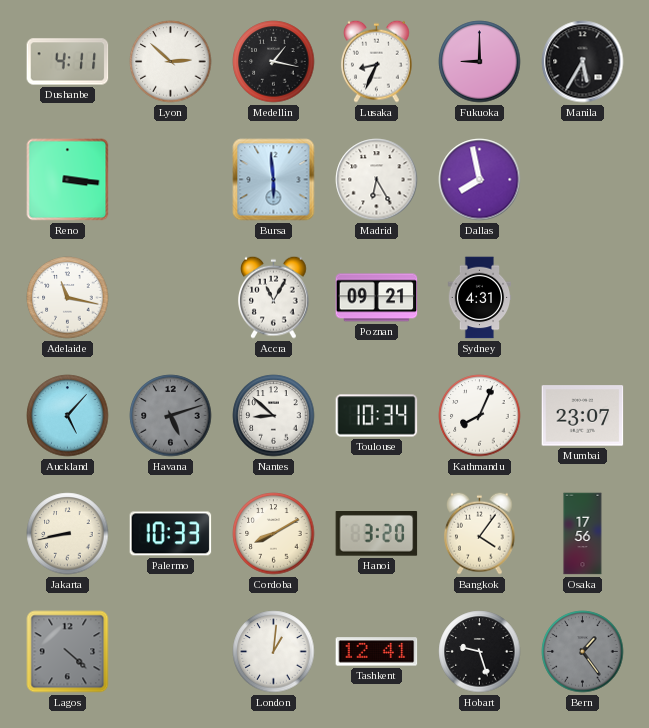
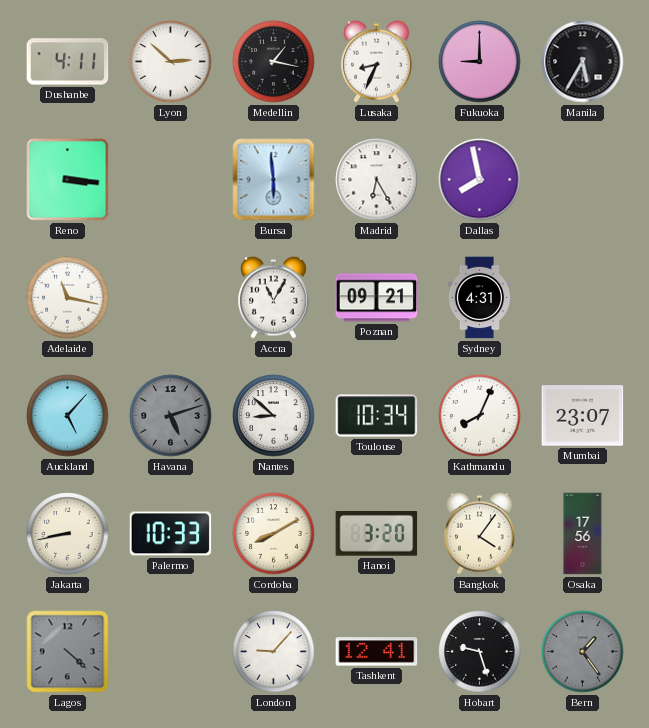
London: 1:01 -> 9:07 (274, 652)
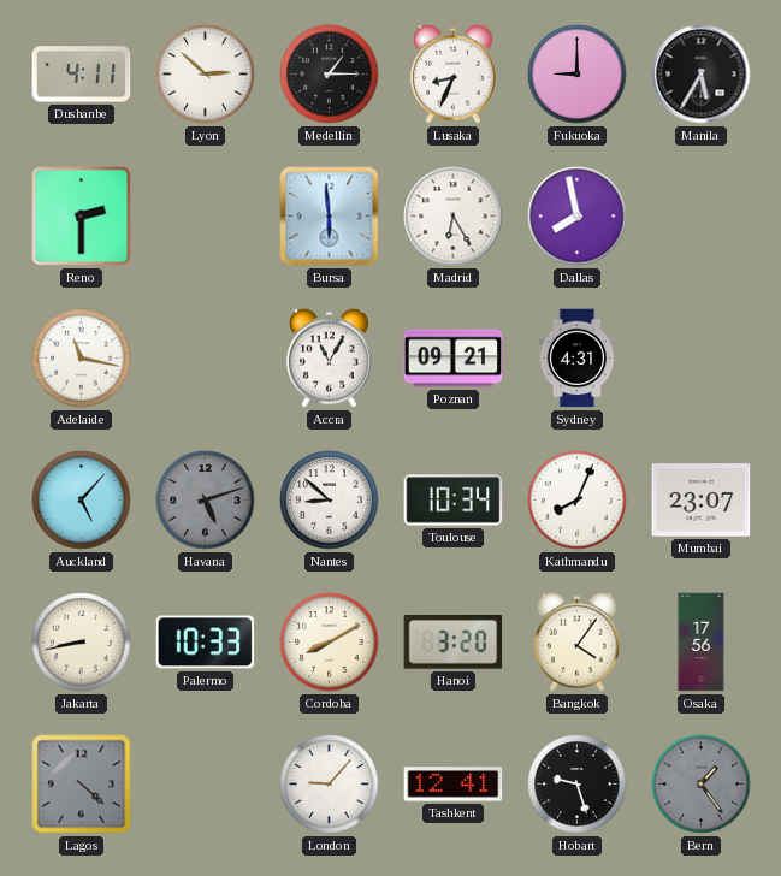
Medellin: 1:17 -> 1:15 (330, 75)
Reno: 3:16 -> 2:30 (82, 217)
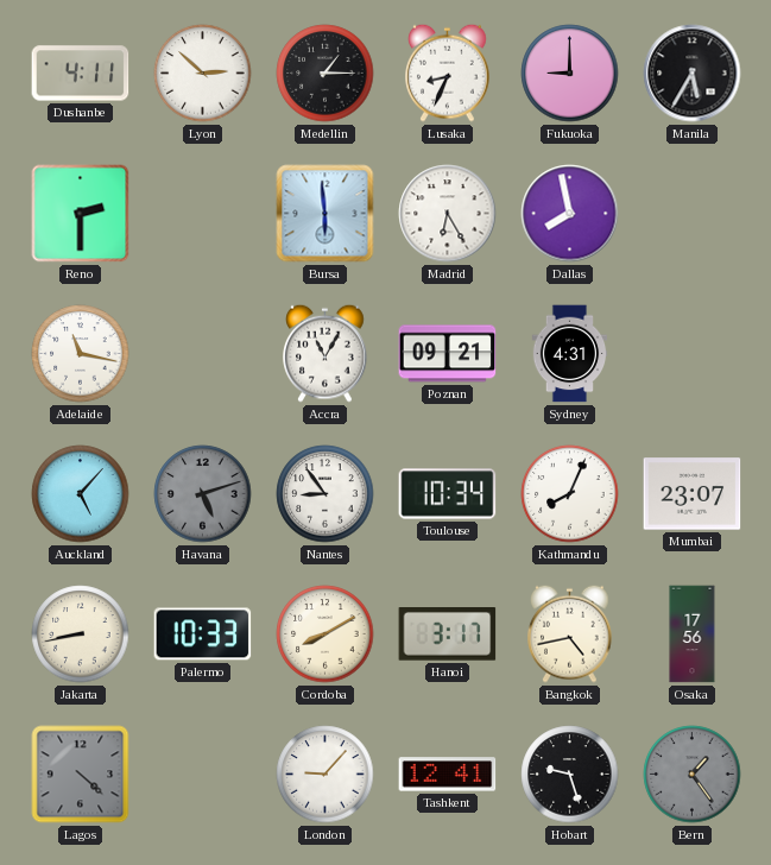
Nantes: 8:52 -> 8:54 (326, 494)
Hanoi: 3:20 -> 3:17 (448, 634)
Bangkok: 4:06 -> 4:43 (570, 633)
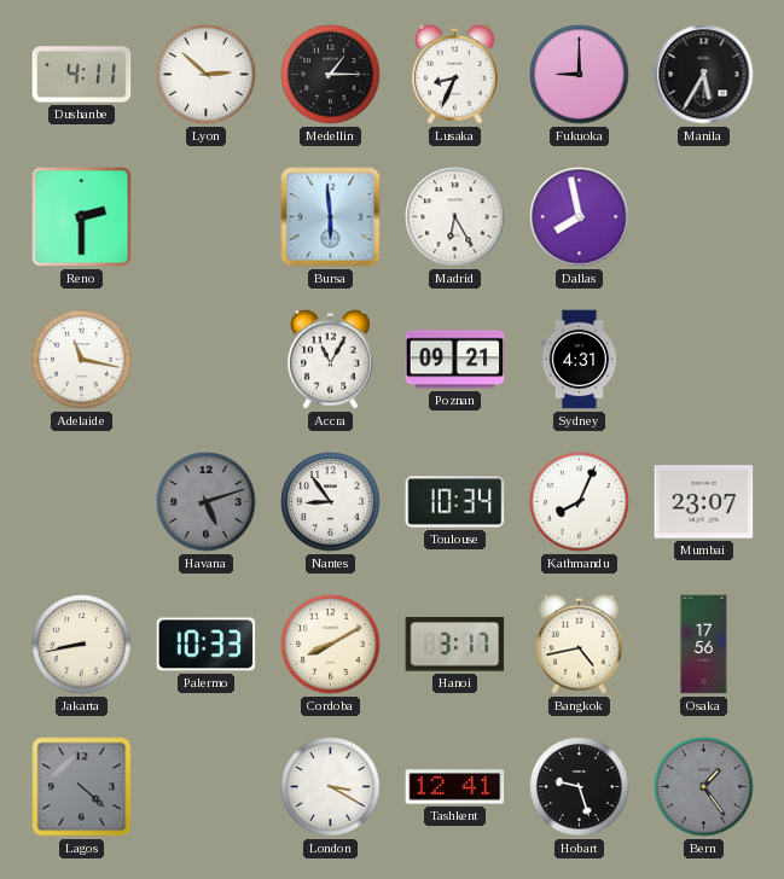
Auckland: 5:07 -> none (81, 494)
London: 9:07 -> 3:20 (331, 787)
